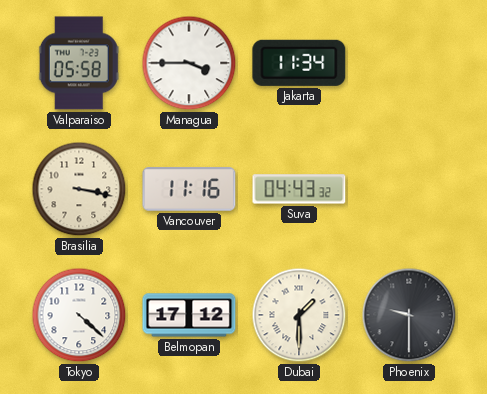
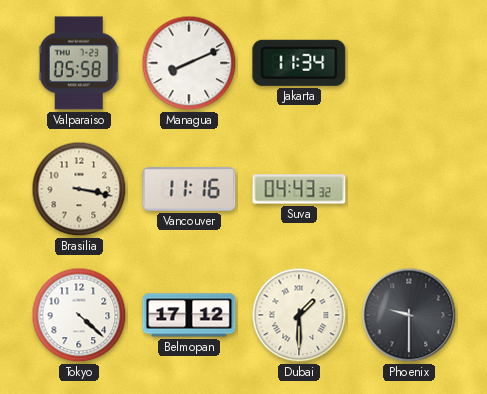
Managua: 3:45 -> 8:11 (189, 63)
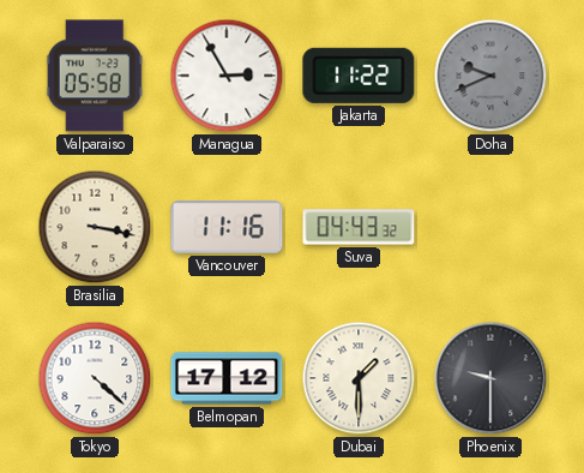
Managua: 8:11 -> 2:55 (227, 76)
Jakarta: 11:34 -> 11:22 (359, 76)
Doha: none -> 9:41 (490, 76)
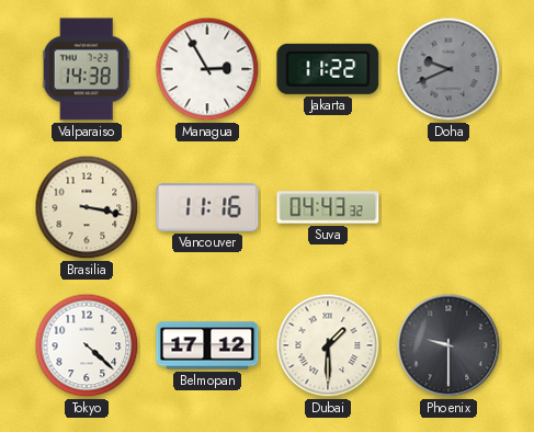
Valparaiso: 05:58 -> 14:38 (87, 69)
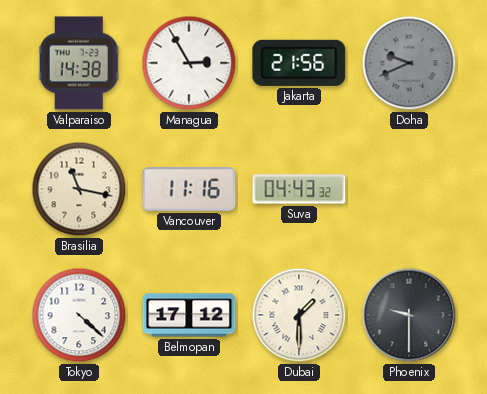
Jakarta: 11:22 -> 21:56 (299, 63)
Brasilia: 3:17 -> 11:17 (79, 189)
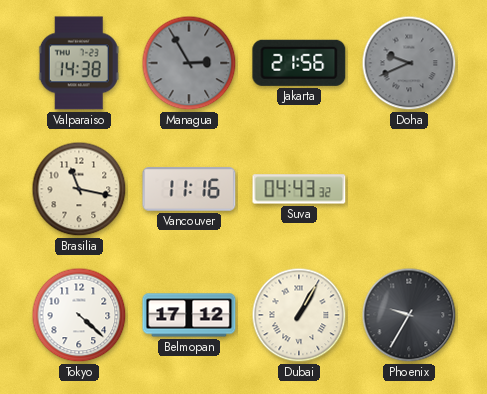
Managua dial: white -> grey (189, 63)
Dubai: 1:30 -> 1:05 (299, 315)
Phoenix: 9:30 -> 9:35 (409, 315)
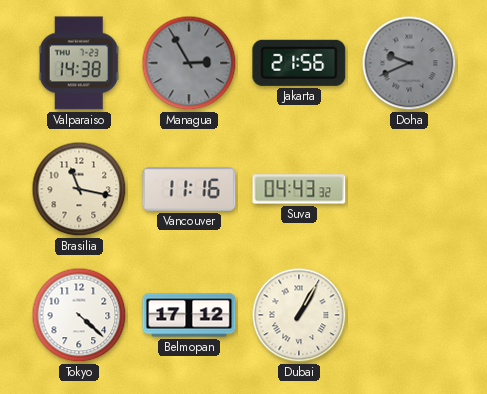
Phoenix: 9:35 -> none (409, 315)
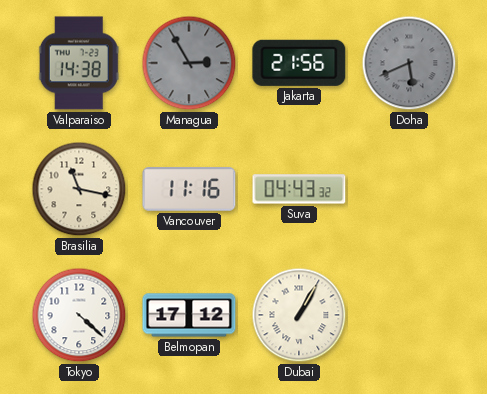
Doha: 9:41 -> 5:41 (409, 63)
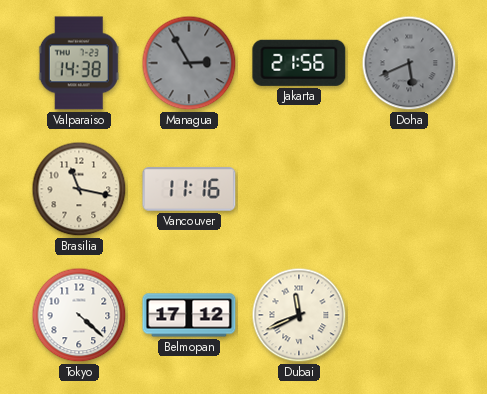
Suva: 04:43 -> none (299, 189)
Dubai: 1:05 -> 11:41 (299, 315)
